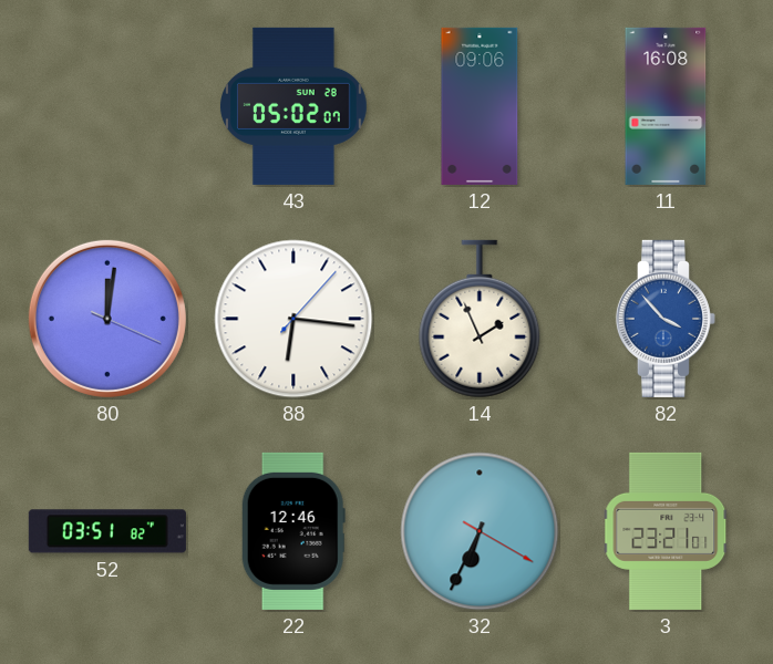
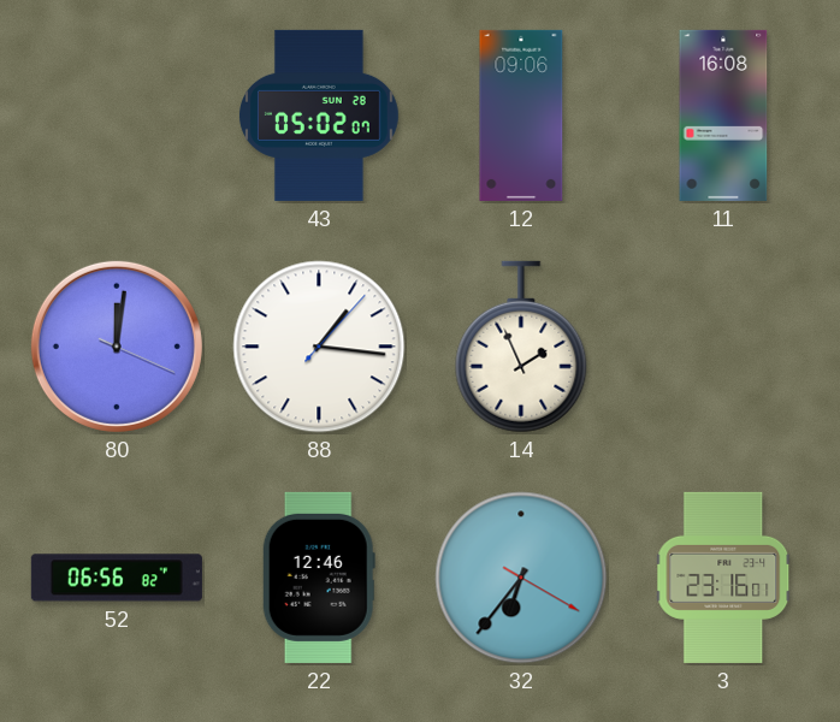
88: 6:16 -> 1:16 (319, 347)
82: 3:53 -> none (666, 319)
52: 03:51 -> 06:56 (117, 578)
32: 6:34 -> 6:36 (521, 578)
3: 23:21 -> 23:16 (723, 578)
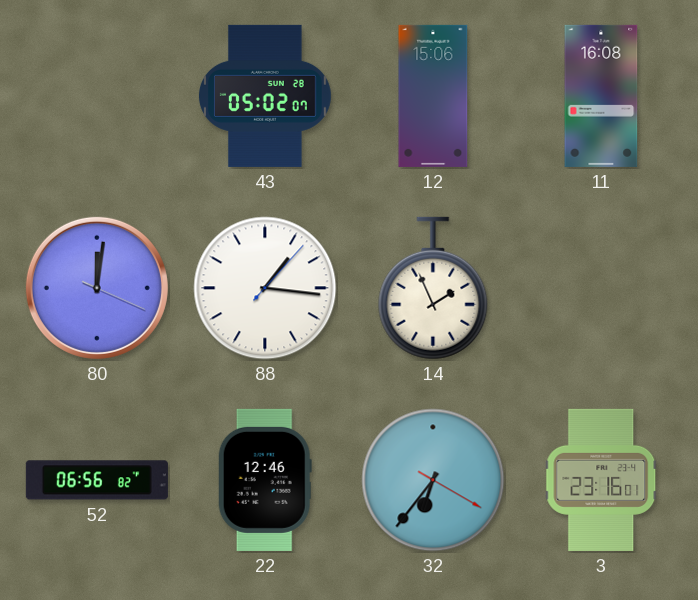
12: 09:06 -> 15:06 (433, 96)
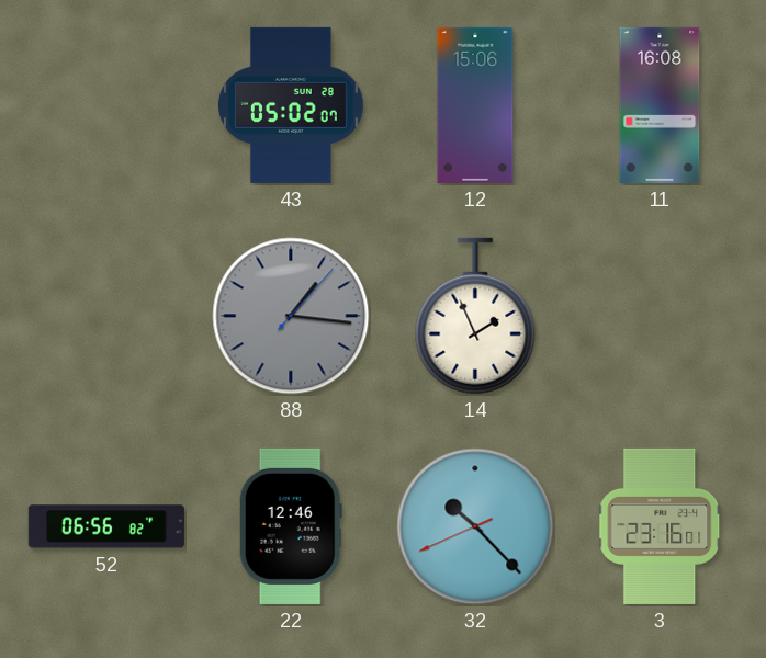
80: 12:01 -> none (97, 288)
88 dial: white -> grey (291, 316)
32: 6:36 -> 10:22 (475, 526)
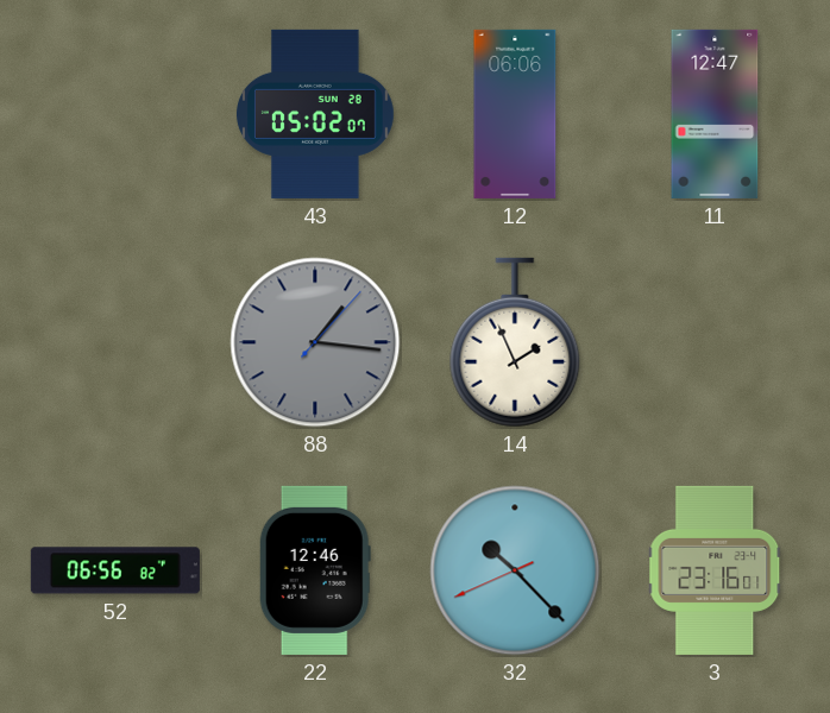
12: 15:06 -> 06:06 (515, 114)
11: 16:08 -> 12:47 (715, 114)
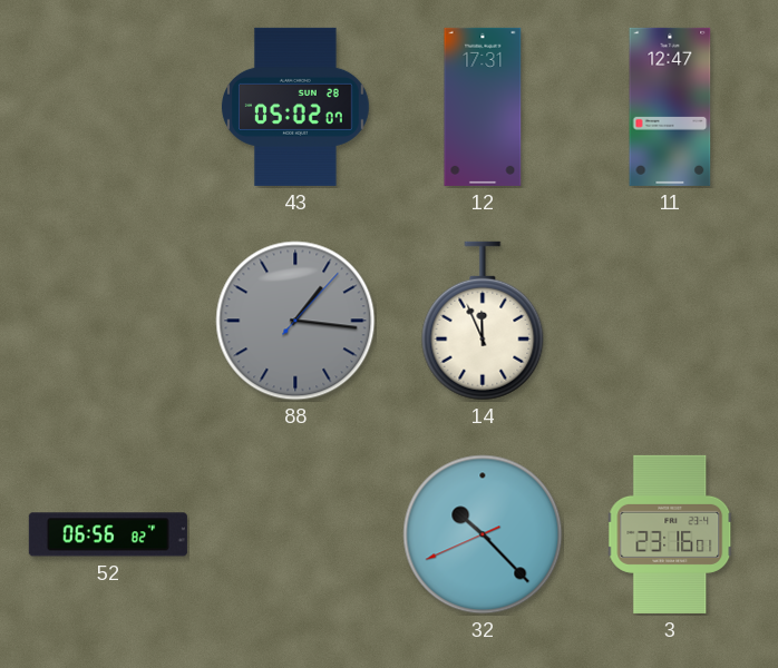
12: 06:06 -> 17:31 (483, 107)
14: 1:56 -> 11:56 (483, 321)
22: 12:46 -> none (315, 570)
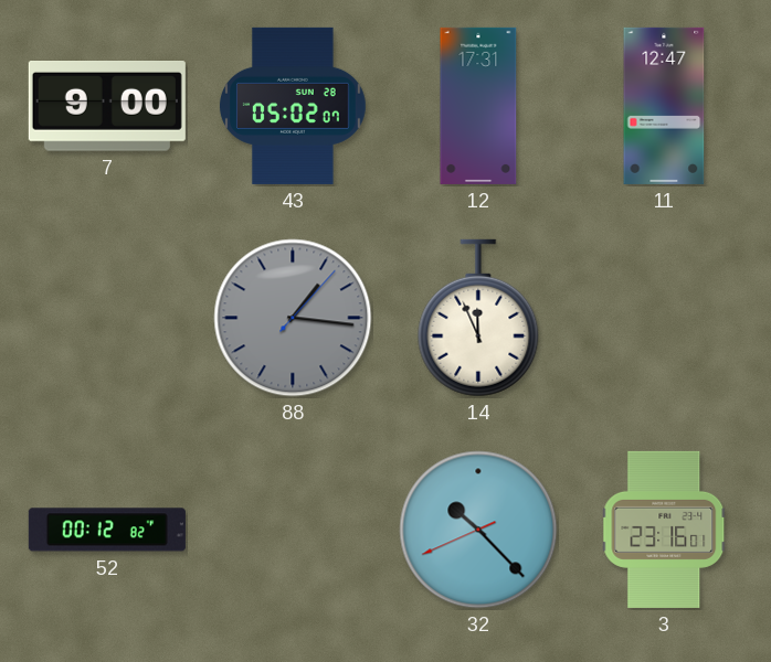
7: none -> 9:00 (107, 107)
52: 06:56 -> 00:12 (107, 530)
